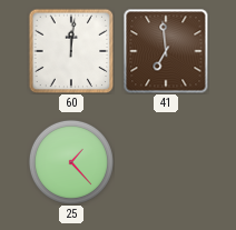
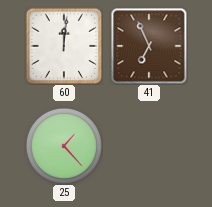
41: 6:59 -> 6:56 (149, 46)
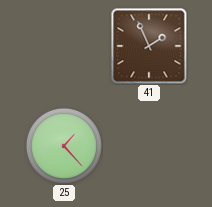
60: 12:01 -> none (64, 46)
41: 6:56 -> 1:56 (149, 46)
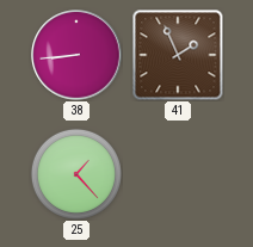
38: none -> 8:44 (76, 55)
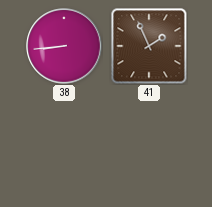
25: 1:23 -> none (76, 174)
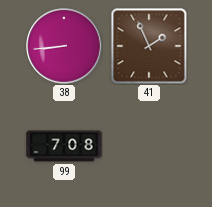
99: none -> 7:08 (64, 146)
